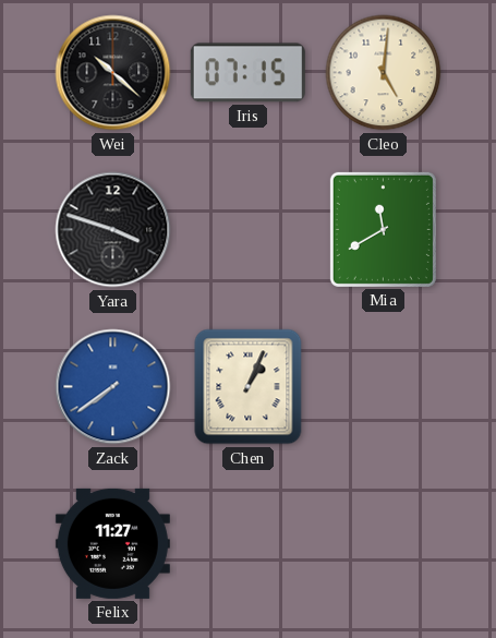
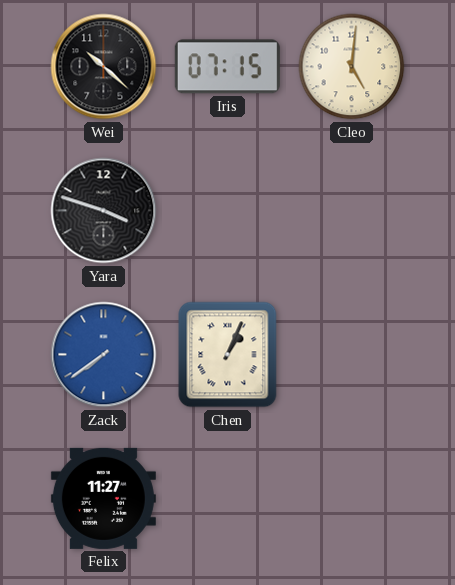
Mia: 11:40 -> none (383, 229)
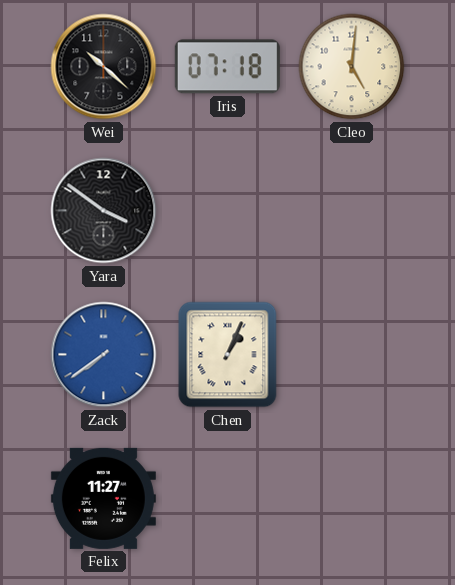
Iris: 07:15 -> 07:18 (227, 67)
Yara: 3:48 -> 3:51 (104, 211)
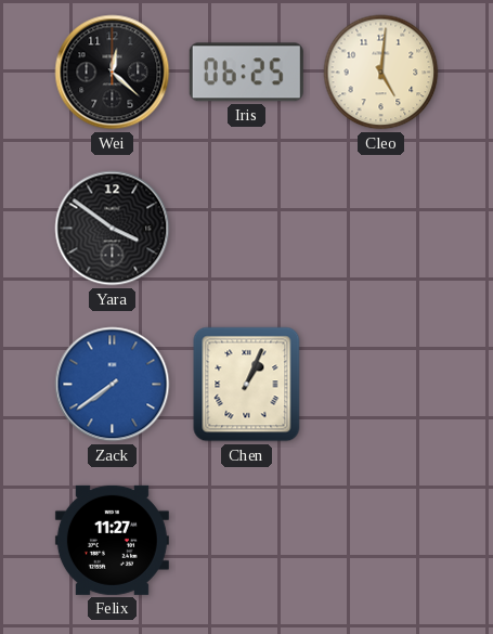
Wei: 10:22 -> 12:22 (113, 73)
Iris: 07:18 -> 06:25 (246, 73)
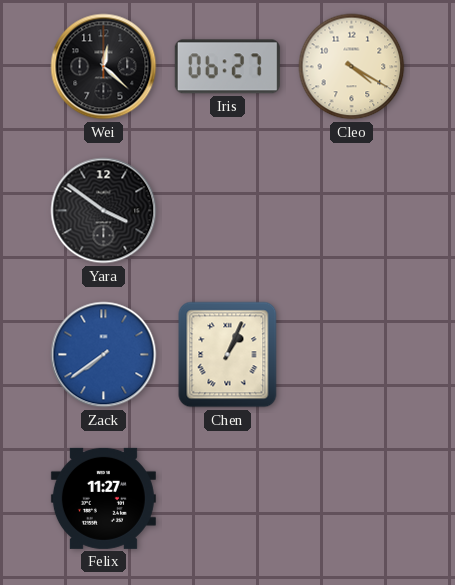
Iris: 06:25 -> 06:27 (227, 67)
Cleo: 5:01 -> 4:20 (352, 67)
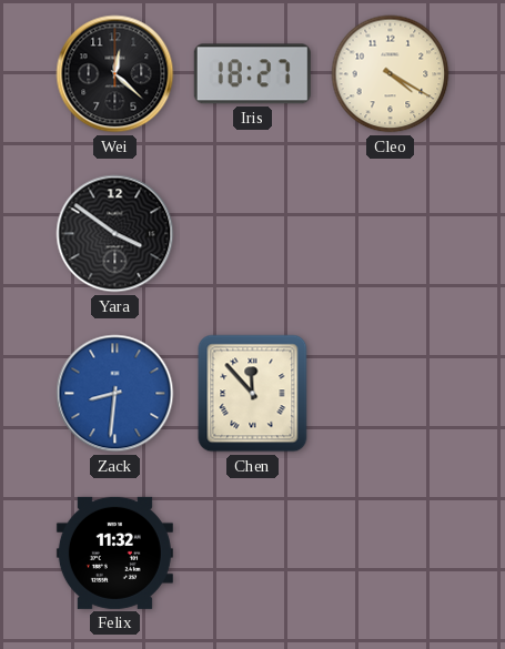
Iris: 06:27 -> 18:27 (252, 74)
Zack: 7:39 -> 8:31 (115, 394)
Chen: 1:04 -> 11:53 (253, 394)
Felix: 11:27 -> 11:32 (114, 552)
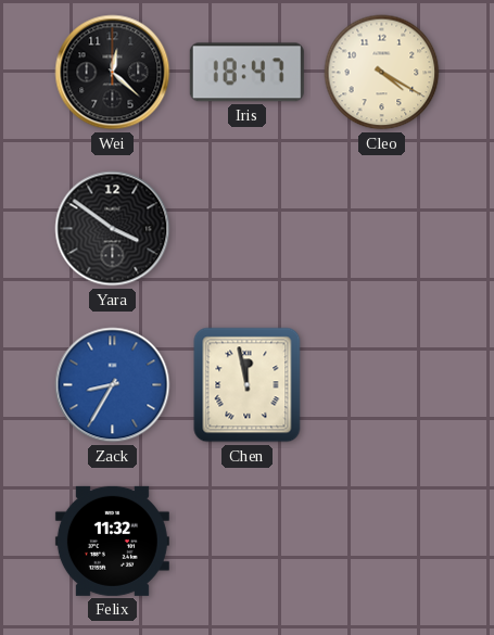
Iris: 18:27 -> 18:47 (246, 73)
Zack: 8:31 -> 8:35 (113, 385)
Chen: 11:53 -> 11:58 (248, 385)
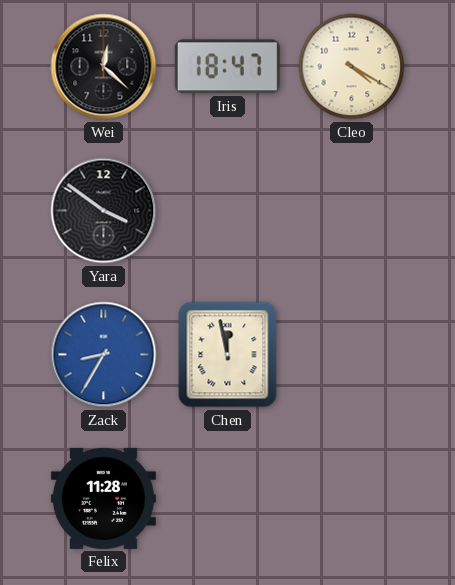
Felix: 11:32 -> 11:28 (103, 498)
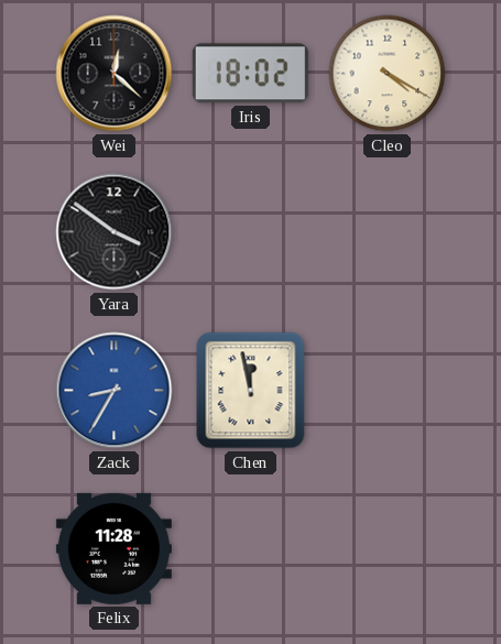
Iris: 18:47 -> 18:02 (250, 74)
